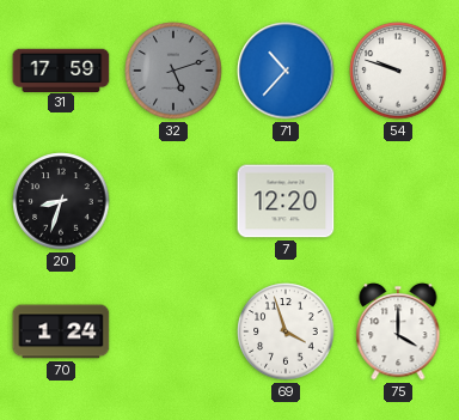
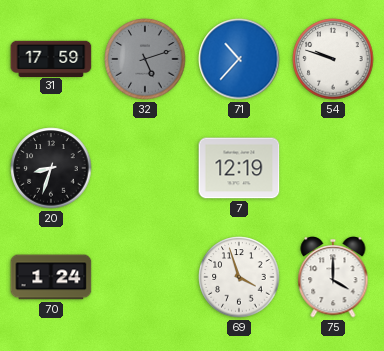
7: 12:20 -> 12:19 (239, 168)
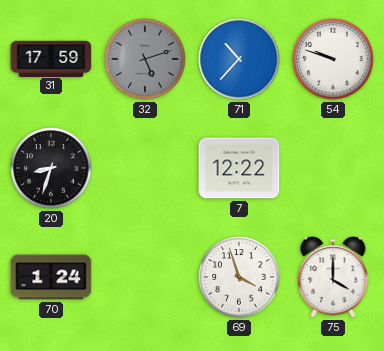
7: 12:19 -> 12:22 (239, 168)
